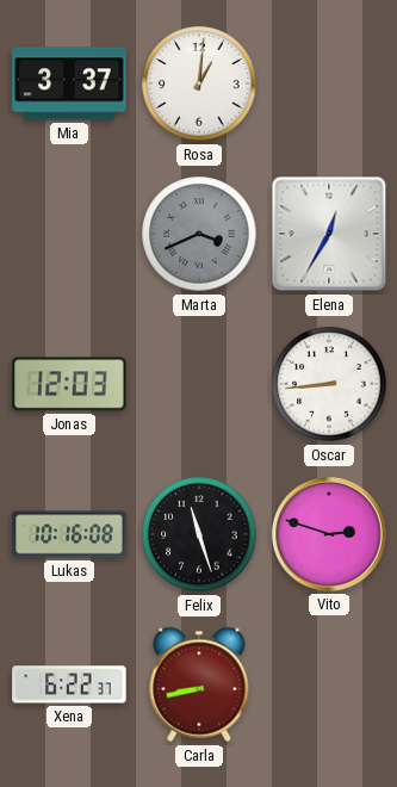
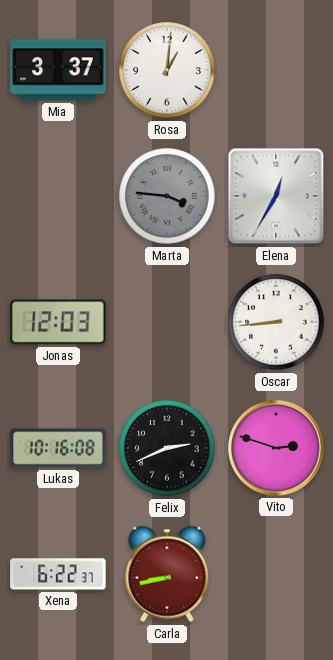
Marta: 3:41 -> 3:46 (167, 196)
Felix: 11:27 -> 2:41 (167, 448)
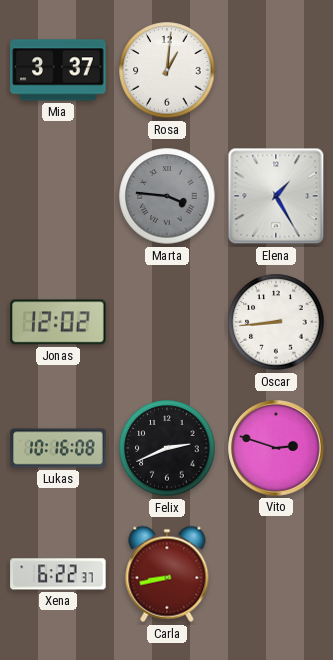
Elena: 12:35 -> 1:25 (276, 196)
Jonas: 12:03 -> 12:02 (58, 322)
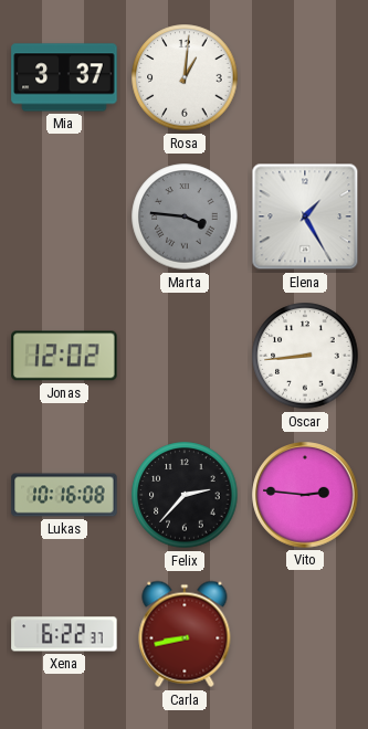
Felix: 2:41 -> 2:37 (185, 495)
Vito: 2:48 -> 2:46 (305, 495)
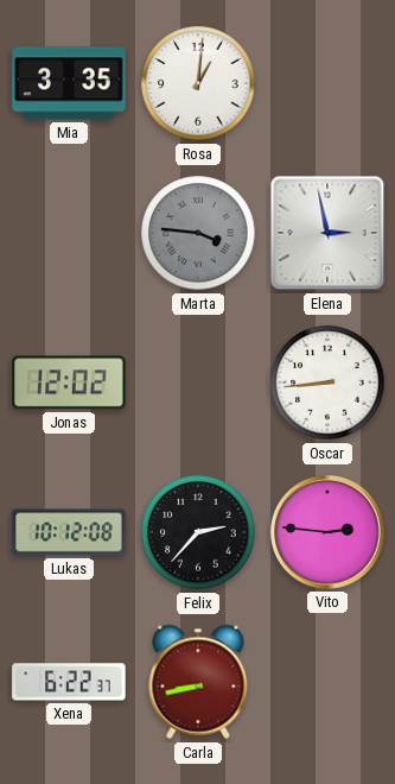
Mia: 3:37 -> 3:35 (69, 83)
Elena: 1:25 -> 2:58 (327, 233)
Lukas: 10:16 -> 10:12 (69, 532)
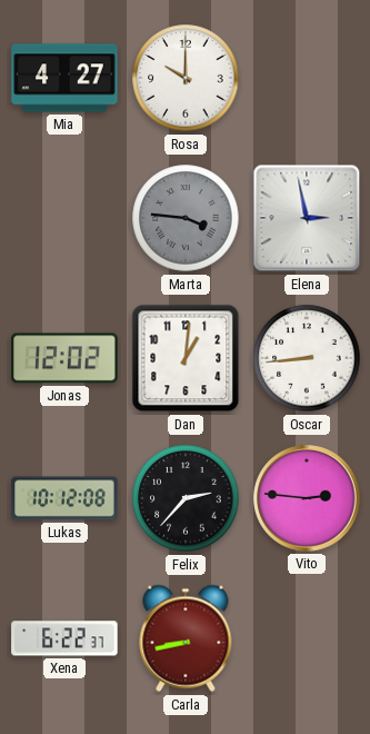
Mia: 3:35 -> 4:27 (64, 78)
Rosa: 1:01 -> 10:00 (186, 78)
Dan: none -> 1:01 (186, 358)
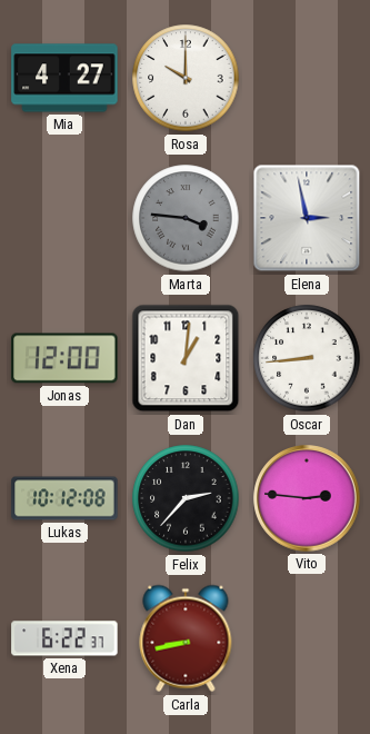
Jonas: 12:02 -> 12:00 (64, 358)
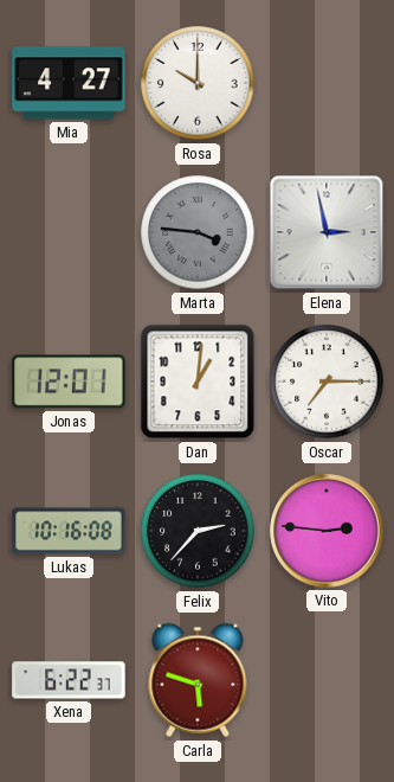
Jonas: 12:00 -> 12:01 (69, 382)
Oscar: 8:44 -> 7:15 (327, 382)
Lukas: 10:12 -> 10:16 (69, 531)
Carla: 8:43 -> 5:48 (198, 680)
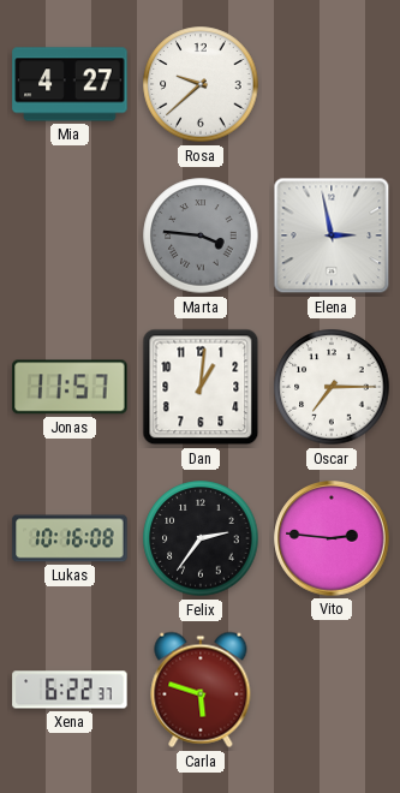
Rosa: 10:00 -> 9:38 (201, 84)
Jonas: 12:01 -> 11:57 (70, 387)
Felix: 2:37 -> 2:36 (201, 538)
